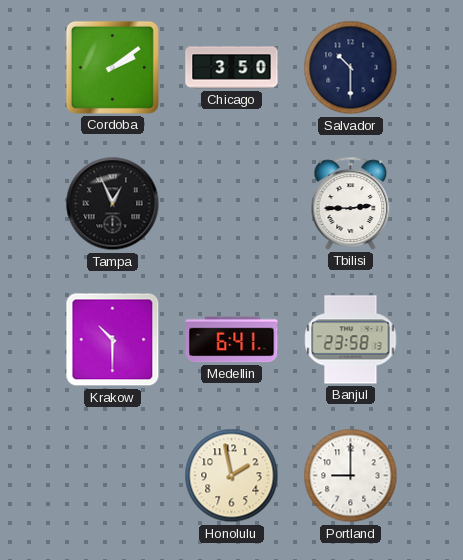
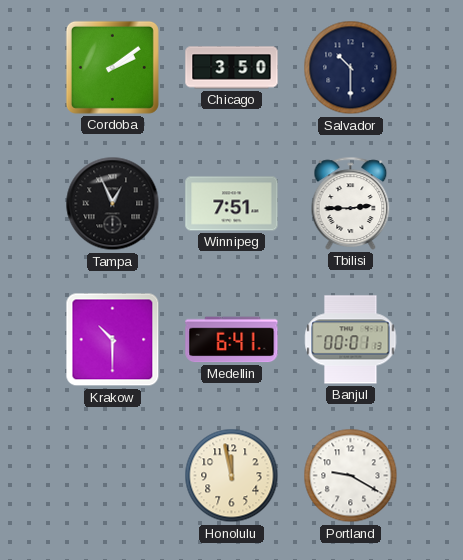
Winnipeg: none -> 7:51 (232, 204)
Banjul: 23:58 -> 00:01 (351, 340)
Honolulu: 1:58 -> 11:58 (232, 476)
Portland: 9:00 -> 9:20 (351, 476)
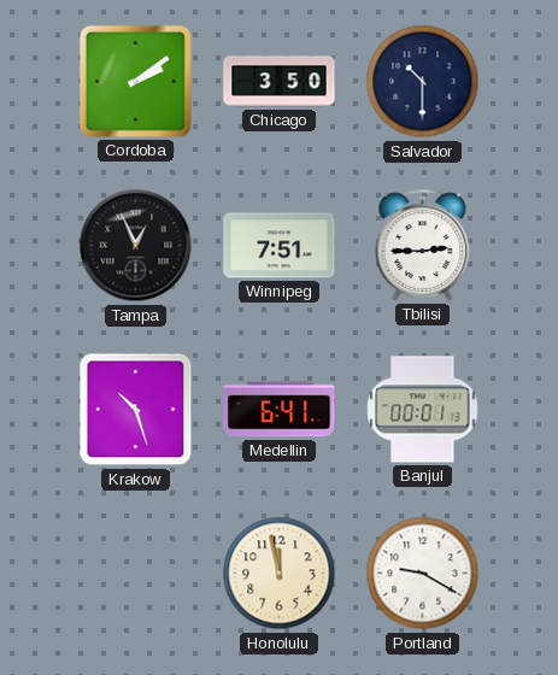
Krakow: 10:30 -> 10:27 (136, 410)
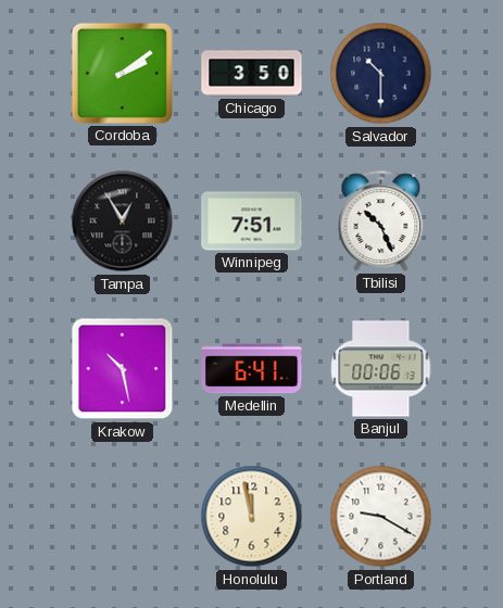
Tampa: 12:56 -> 12:55 (123, 221)
Tbilisi: 2:45 -> 10:26 (381, 220)
Krakow: 10:27 -> 10:28 (123, 369)
Banjul: 00:01 -> 00:06 (381, 369)
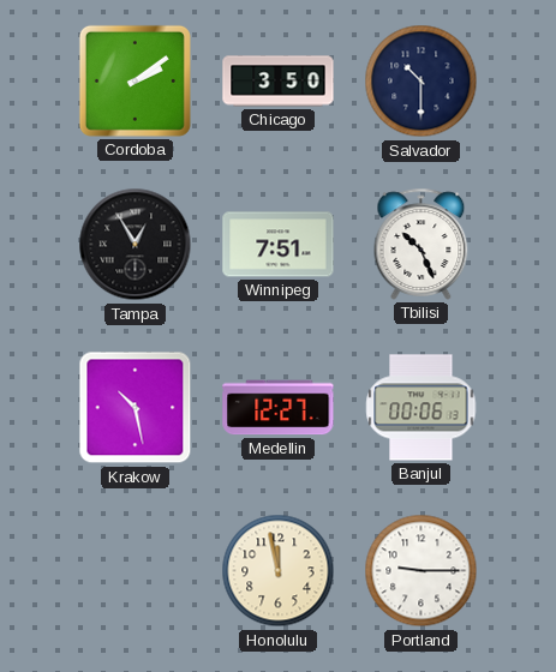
Medellin: 6:41 -> 12:27 (279, 408)
Portland: 9:20 -> 9:15 (422, 571)
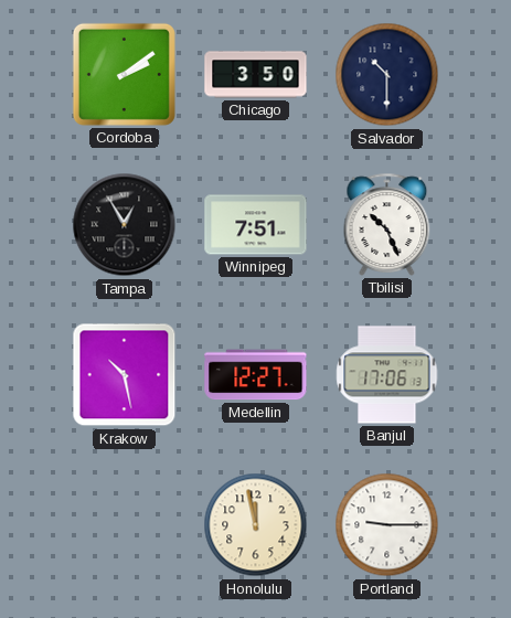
Banjul: 00:06 -> 17:06 (387, 375)
